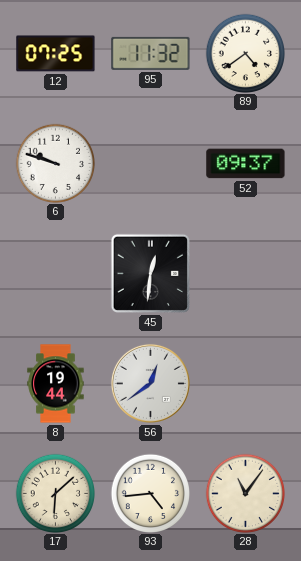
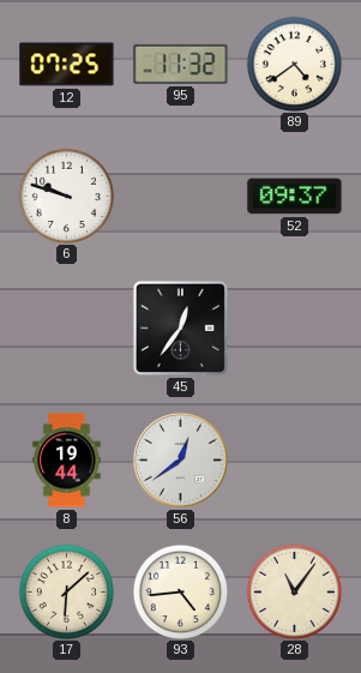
45: 12:31 -> 12:36 (180, 328)
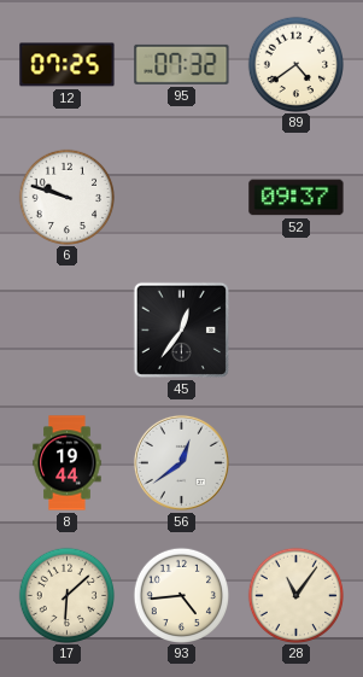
95: 11:32 -> 07:32 (182, 64)
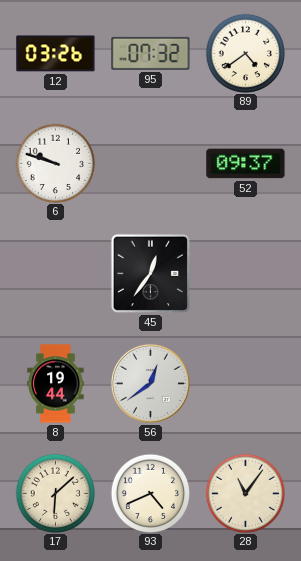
12: 07:25 -> 03:26 (56, 54)
93: 4:44 -> 4:41 (150, 493)
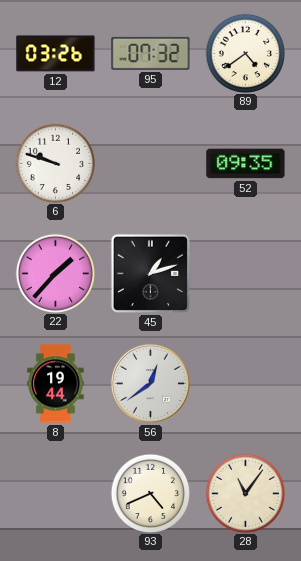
52: 09:37 -> 09:35 (246, 164)
22: none -> 1:37 (55, 273)
45: 12:36 -> 1:12 (150, 273)
17: 6:08 -> none (55, 493)
